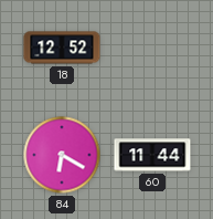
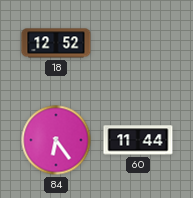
84: 6:20 -> 6:24 (56, 140)
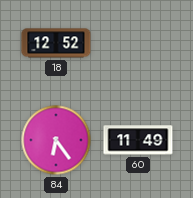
60: 11:44 -> 11:49 (138, 140)
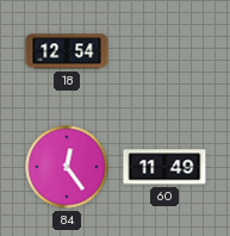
18: 12:52 -> 12:54 (67, 51)
84: 6:24 -> 12:24 (67, 167)
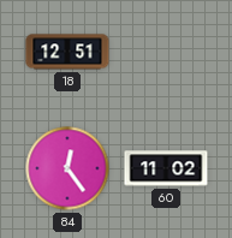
18: 12:54 -> 12:51 (67, 52)
60: 11:49 -> 11:02 (166, 168)
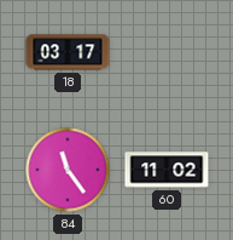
18: 12:51 -> 03:17 (68, 52)
84: 12:24 -> 11:24 (68, 170)
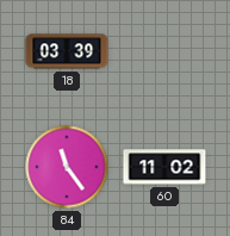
18: 03:17 -> 03:39 (67, 51)
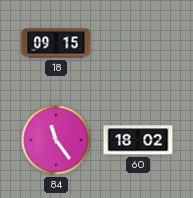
18: 03:39 -> 09:15 (56, 43)
60: 11:02 -> 18:02 (138, 140)
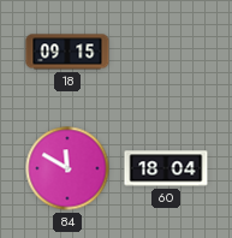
84: 11:24 -> 11:50 (67, 168)
60: 18:02 -> 18:04 (166, 168)
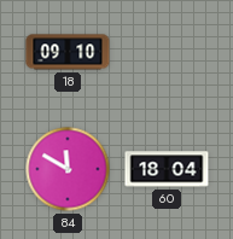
18: 09:15 -> 09:10 (68, 52)
